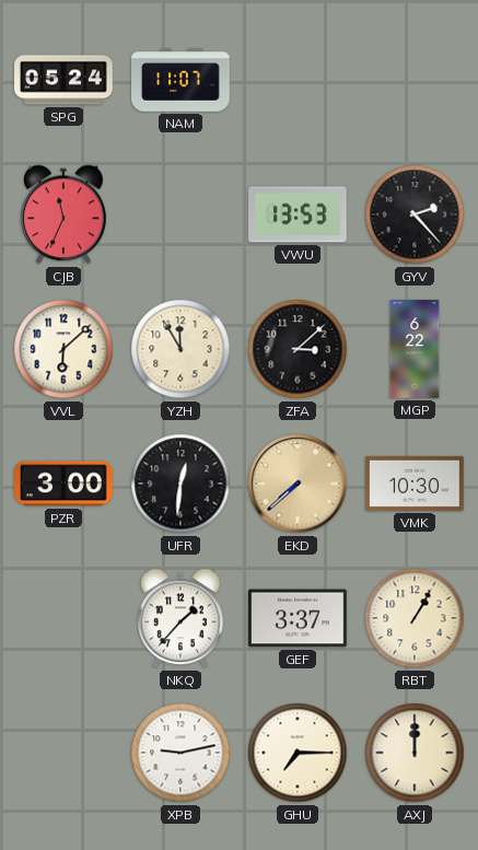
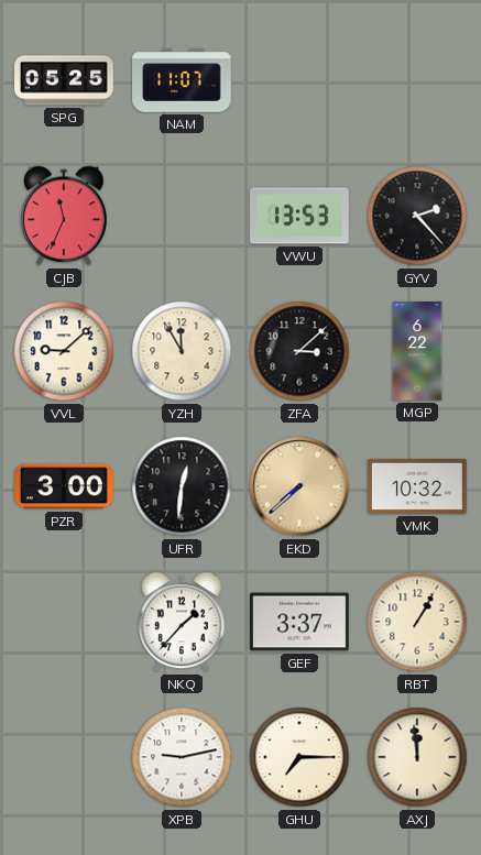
SPG: 05:24 -> 05:25 (64, 80)
VVL: 6:08 -> 9:08 (64, 351)
VMK: 10:30 -> 10:32 (418, 486)
AXJ: 12:00 -> 11:59 (417, 757)
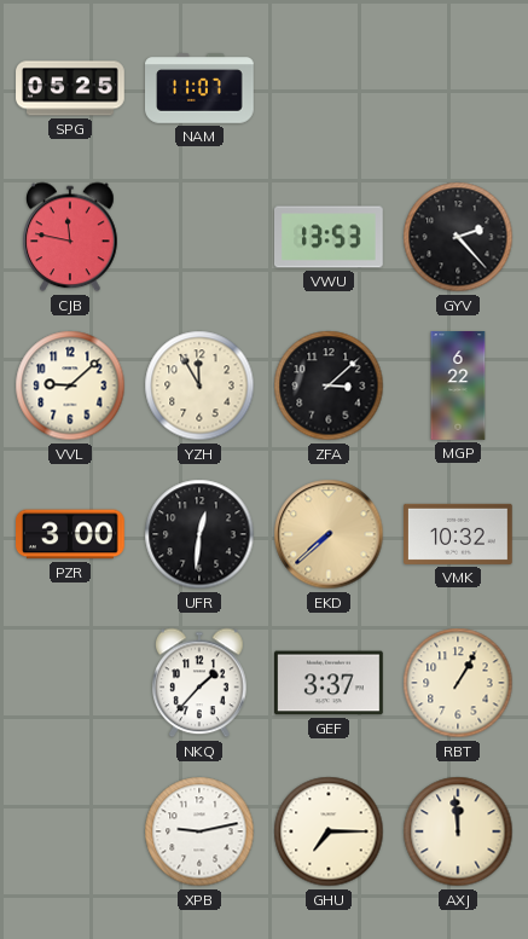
CJB: 11:34 -> 11:47 (70, 237)
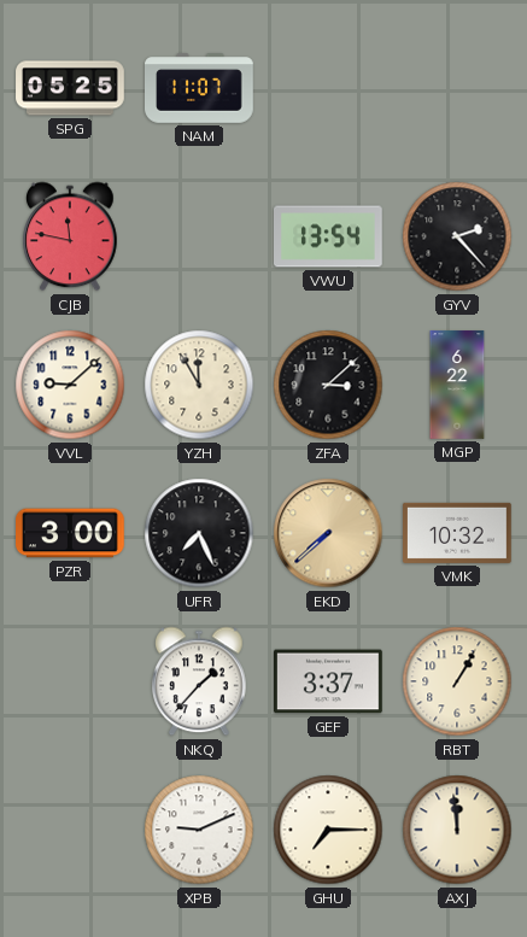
VWU: 13:53 -> 13:54 (329, 236)
UFR: 12:31 -> 7:26 (199, 533)
XPB: 9:13 -> 9:11 (199, 830)
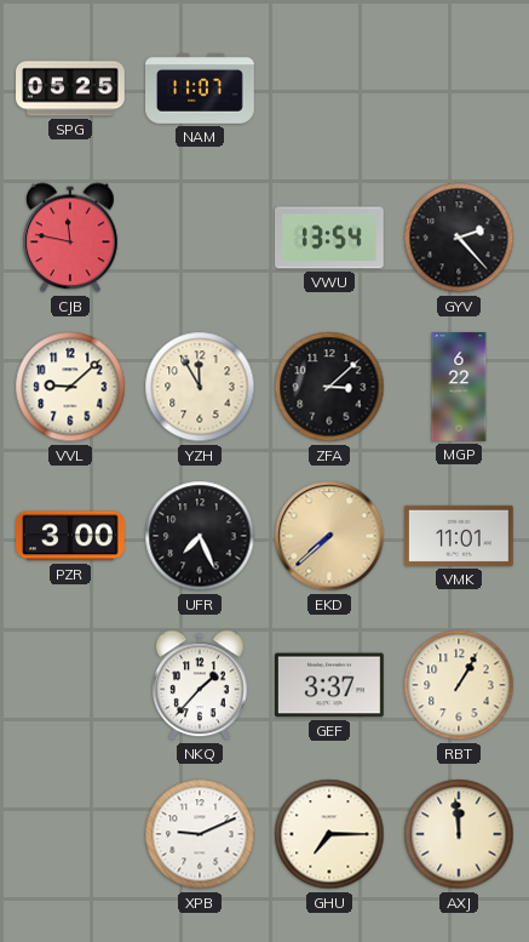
VMK: 10:32 -> 11:01 (460, 536)
